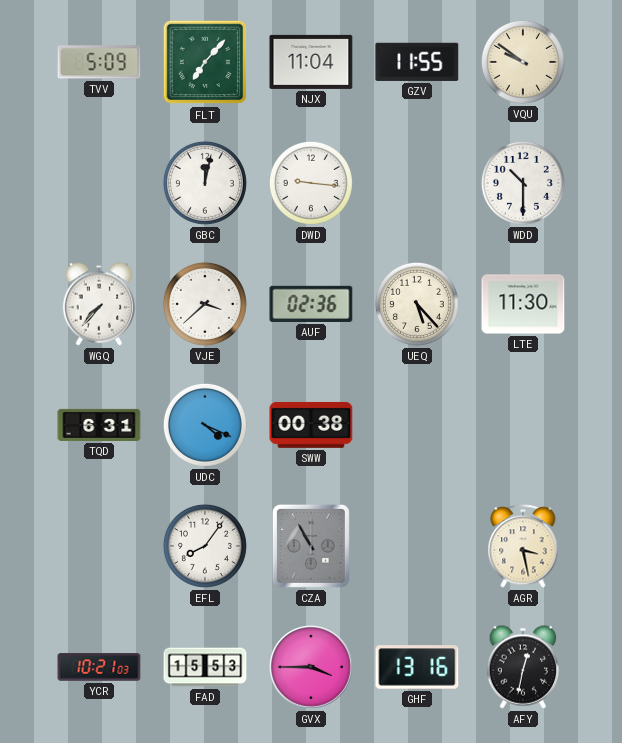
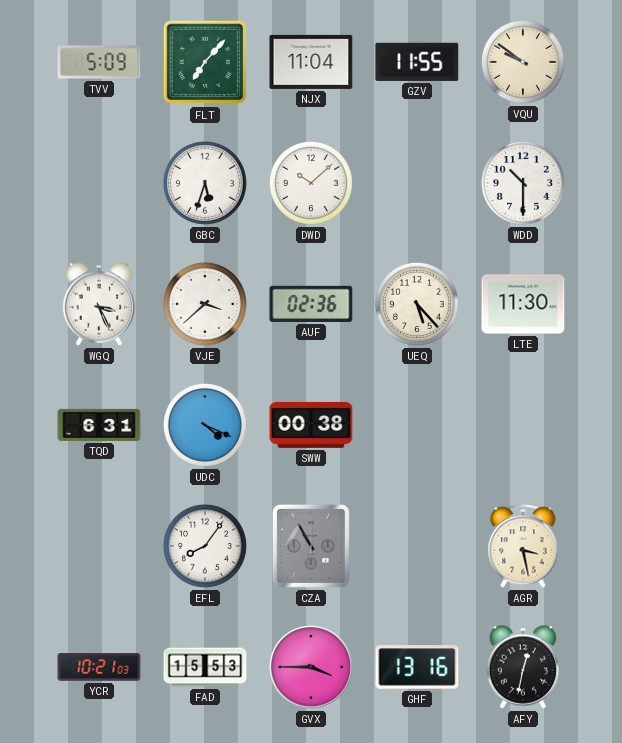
GBC: 12:02 -> 5:33 (205, 183)
DWD: 9:16 -> 10:08 (311, 183)
WGQ: 7:37 -> 3:26 (99, 304)
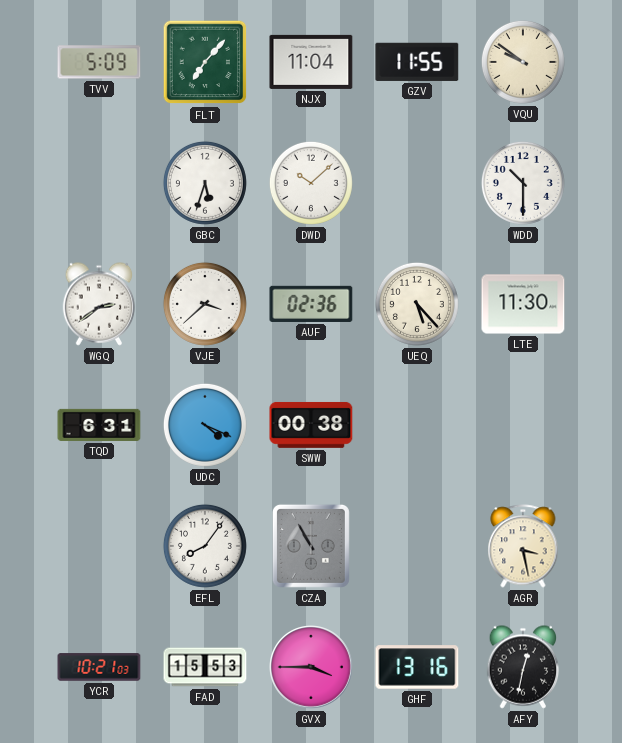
WGQ: 3:26 -> 2:39 (99, 304)
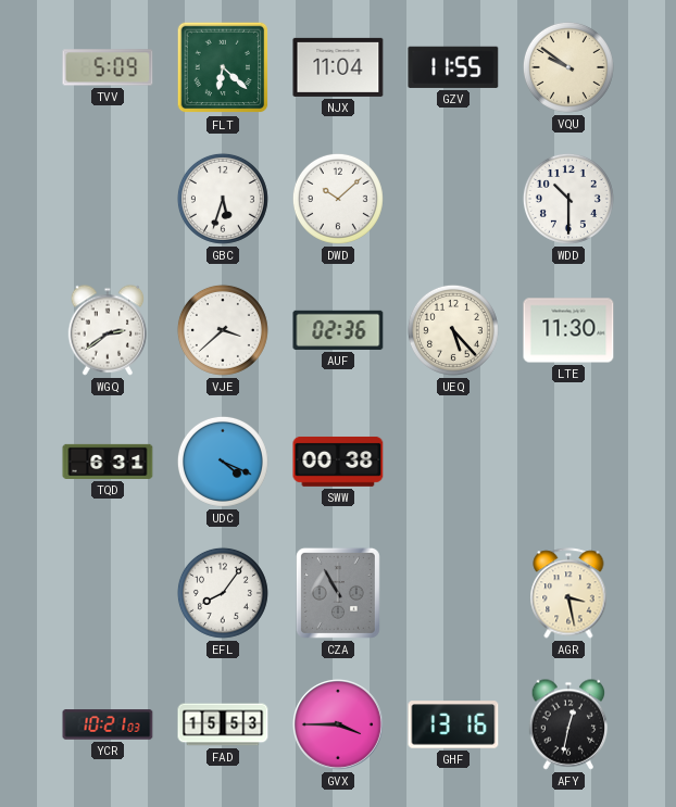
FLT: 7:07 -> 6:22 (223, 67)
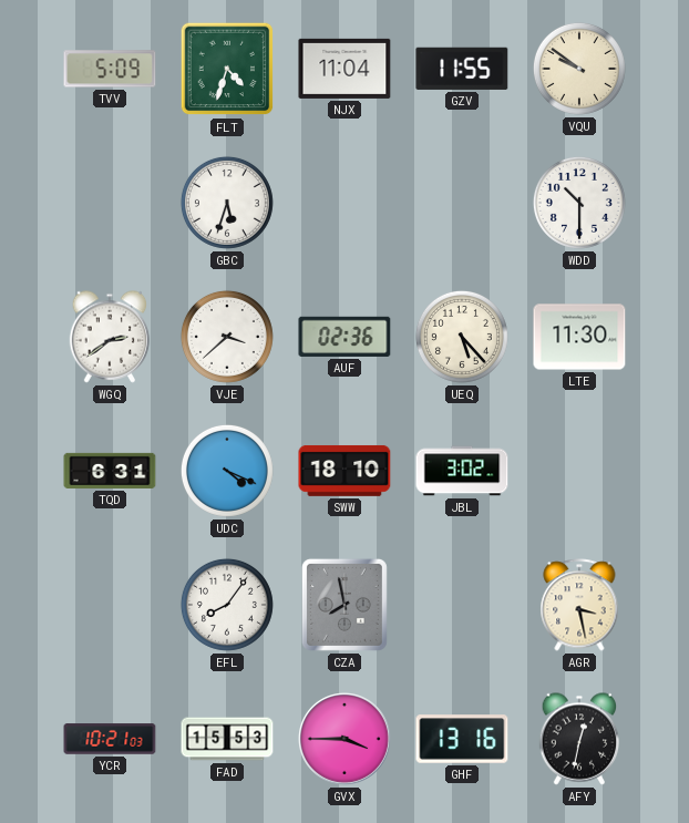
FLT: 6:22 -> 4:33 (227, 69)
DWD: 10:08 -> none (338, 199)
SWW: 00:38 -> 18:10 (344, 471)
JBL: none -> 3:02 (462, 471)
CZA: 10:55 -> 7:58 (344, 605)
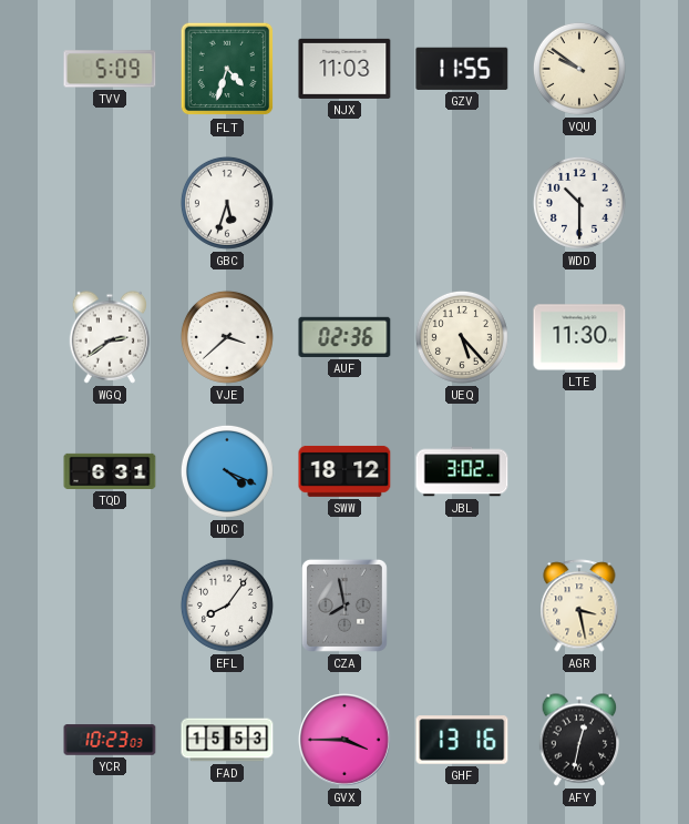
NJX: 11:04 -> 11:03 (344, 69)
SWW: 18:10 -> 18:12 (344, 471)
YCR: 10:21 -> 10:23 (110, 740)
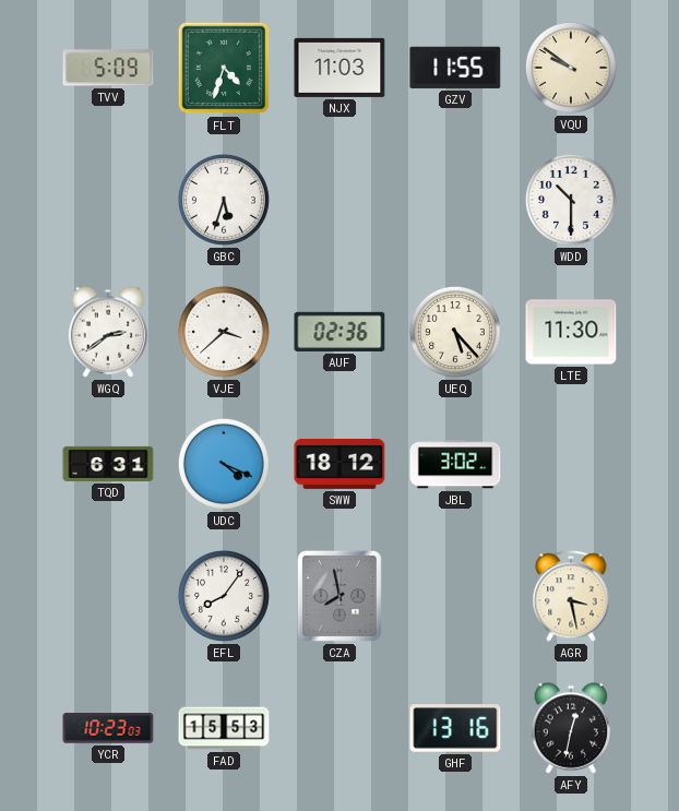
GVX: 3:45 -> none (346, 741)
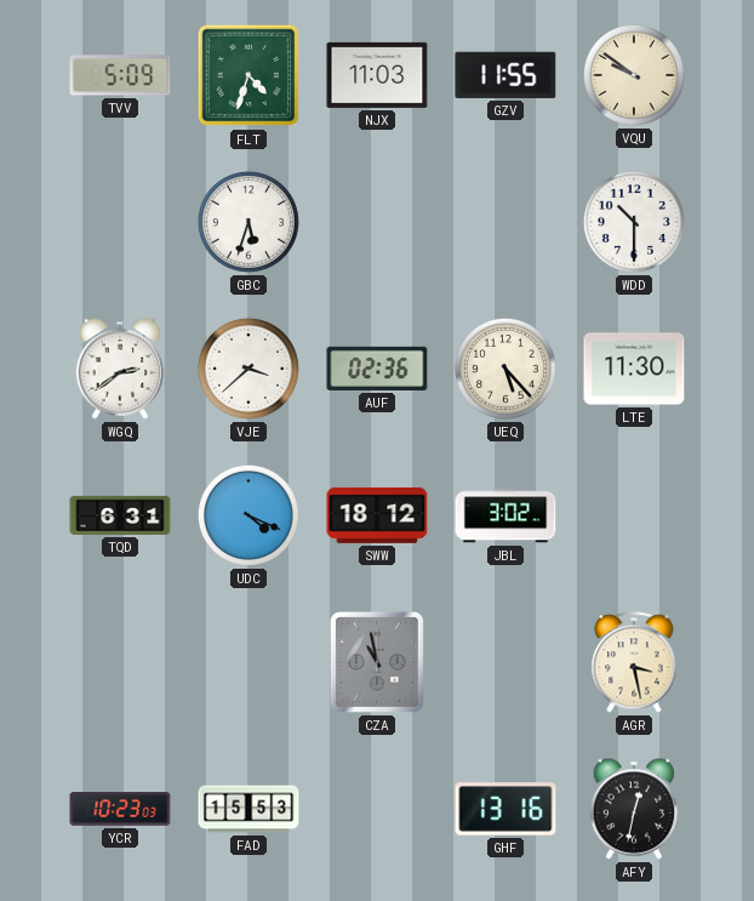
EFL: 8:06 -> none (224, 596)
CZA: 7:58 -> 10:58 (377, 662)
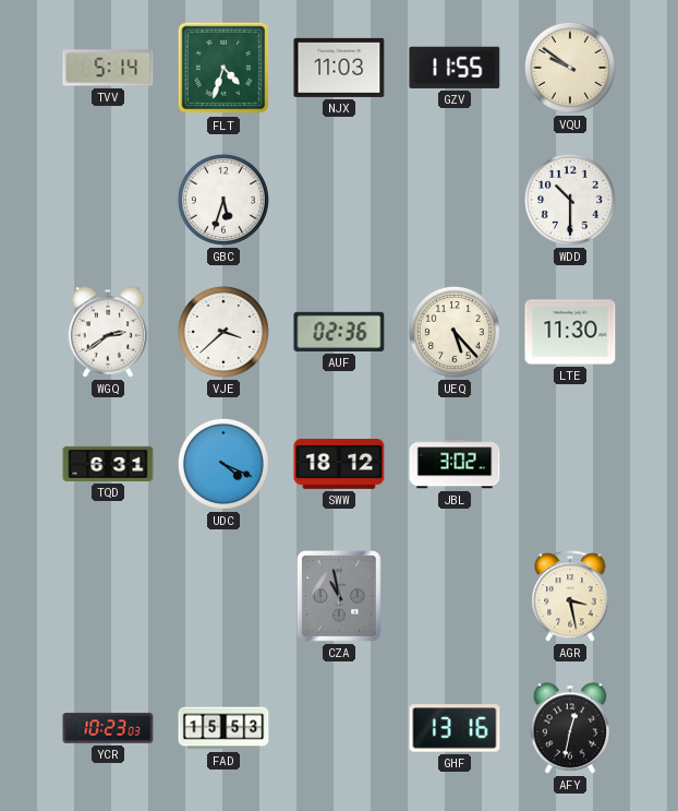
TVV: 5:09 -> 5:14 (108, 68)
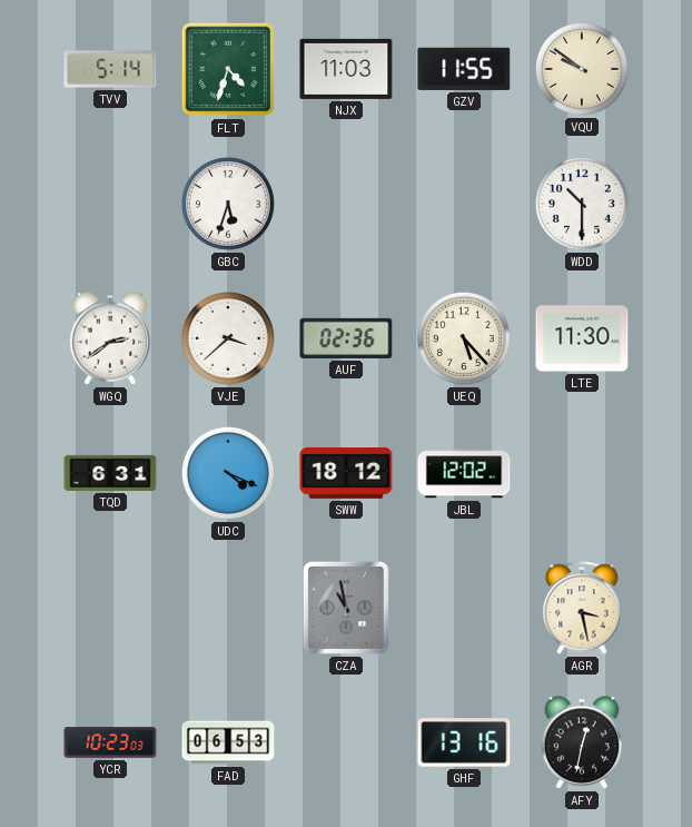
JBL: 3:02 -> 12:02 (464, 473)
FAD: 15:53 -> 06:53 (228, 742)
